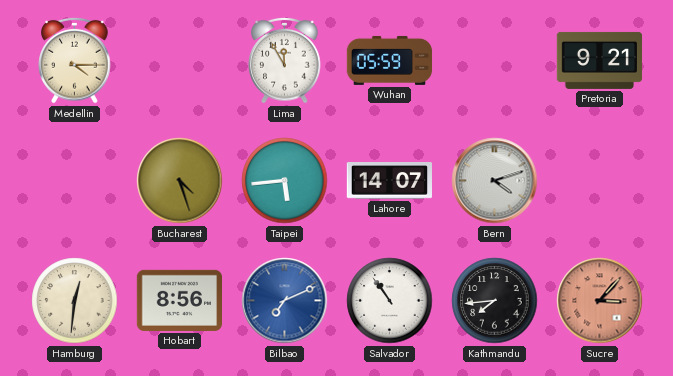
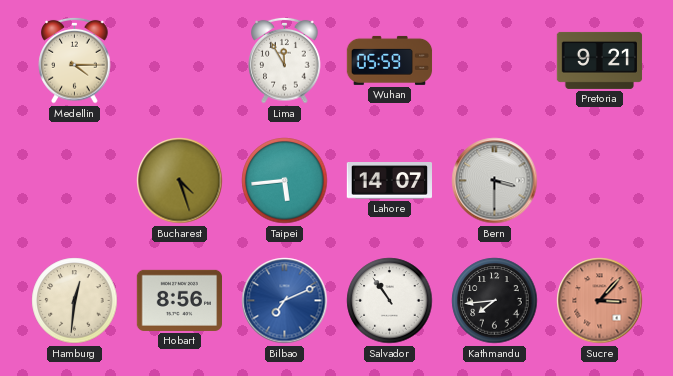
Bern: 4:12 -> 3:30 (495, 181)
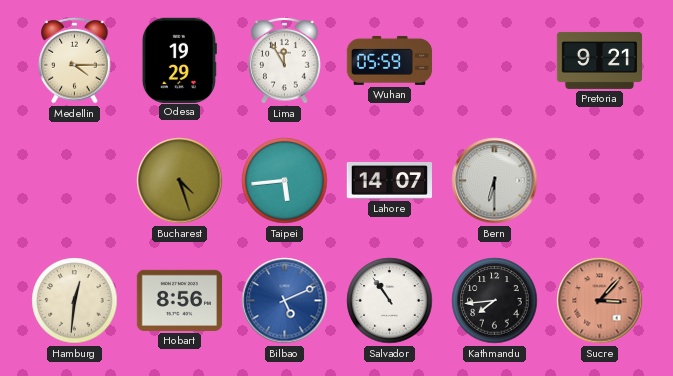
Odesa: none -> 19:29 (179, 60)
Bern: 3:30 -> 6:30 (495, 181)
Bilbao: 7:11 -> 5:11 (285, 301)
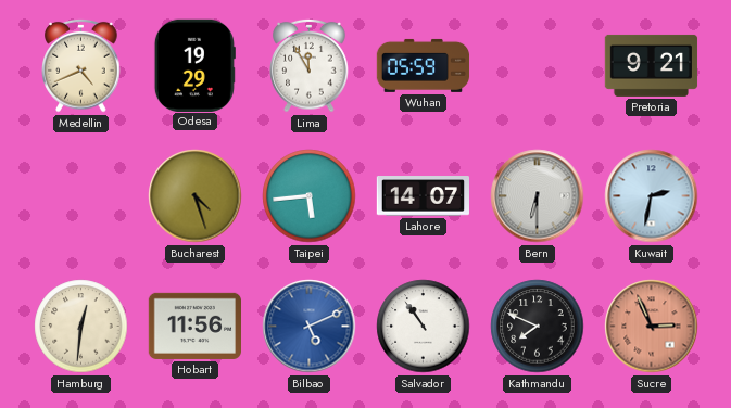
Medellin: 4:15 -> 4:41 (81, 65)
Kuwait: none -> 2:32 (652, 196)
Hobart: 8:56 -> 11:56 (194, 326)
Kathmandu: 7:44 -> 7:49 (538, 327)
Sucre: 3:07 -> 2:56 (652, 327)
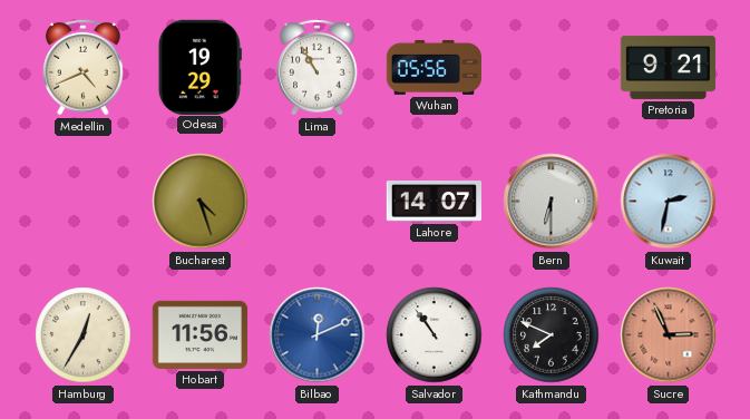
Lima: 11:55 -> 10:55 (318, 67)
Wuhan: 05:59 -> 05:56 (435, 67)
Taipei: 5:44 -> none (310, 196)
Hamburg: 12:31 -> 12:35 (84, 335)
Bilbao: 5:11 -> 12:11 (318, 335)
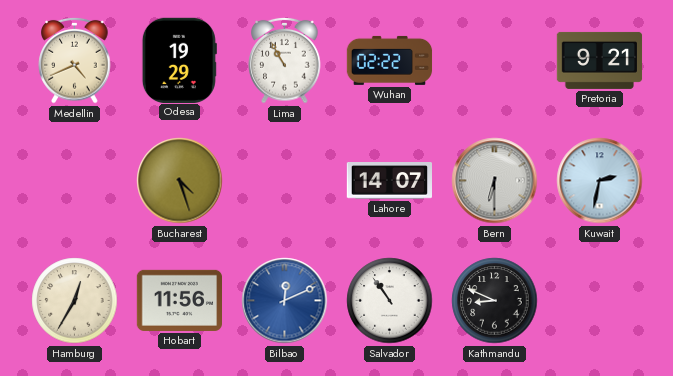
Wuhan: 05:56 -> 02:22 (390, 60)
Kathmandu: 7:49 -> 8:49 (495, 301)
Sucre: 2:56 -> none (669, 335)
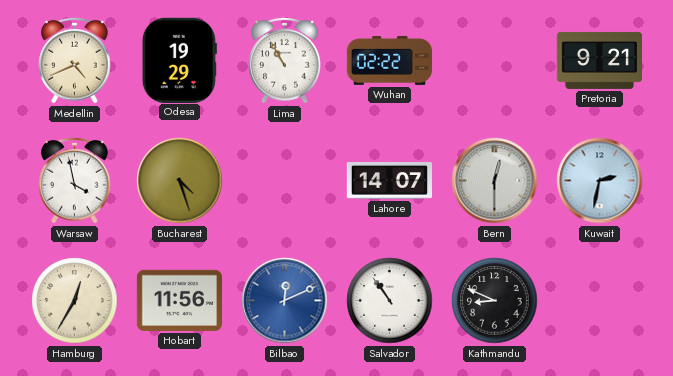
Warsaw: none -> 3:58 (75, 180)
Bern: 6:30 -> 12:30 (495, 181)
